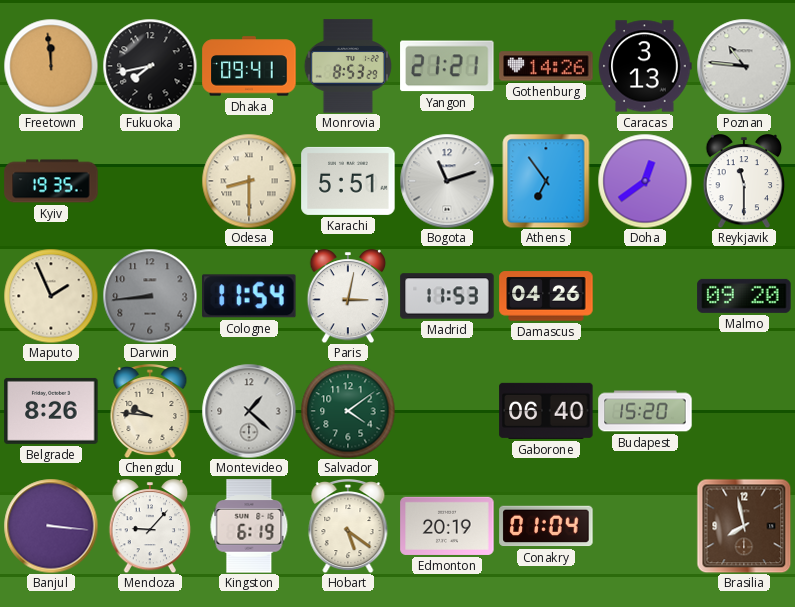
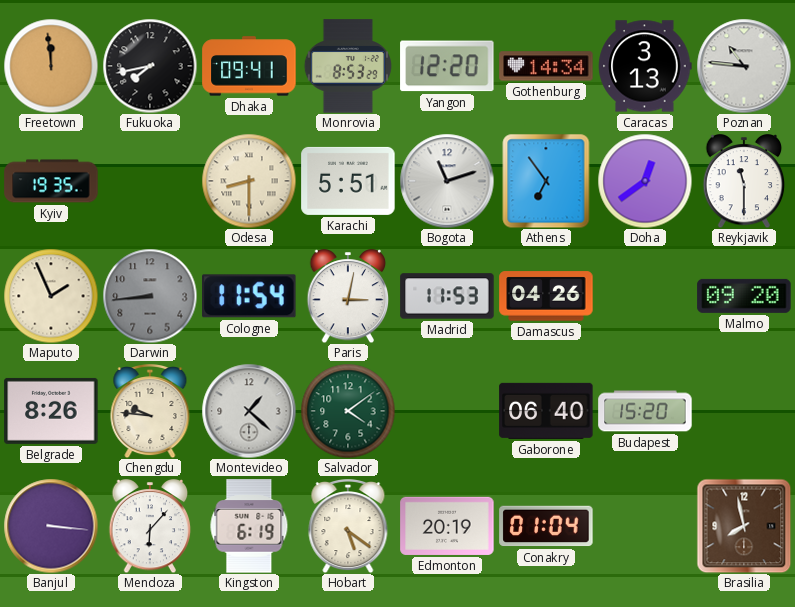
Yangon: 21:21 -> 12:20 (447, 66)
Gothenburg: 14:26 -> 14:34 (546, 66)
Mendoza: 9:07 -> 6:07 (150, 527)
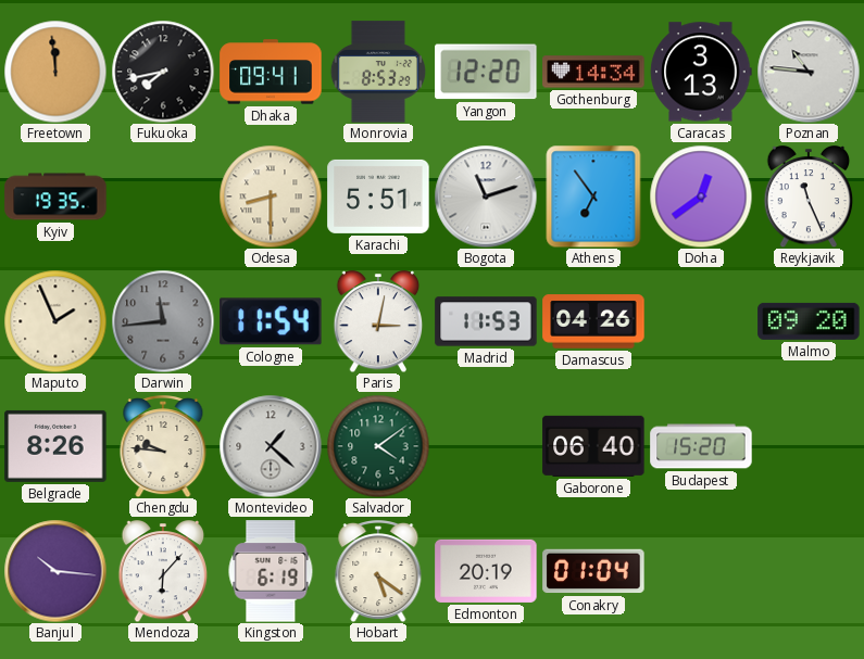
Reykjavik: 11:30 -> 11:26 (809, 198)
Darwin: 8:44 -> 11:44 (163, 321)
Banjul: 3:16 -> 10:16 (55, 571)
Brasilia: 7:58 -> none (744, 526)
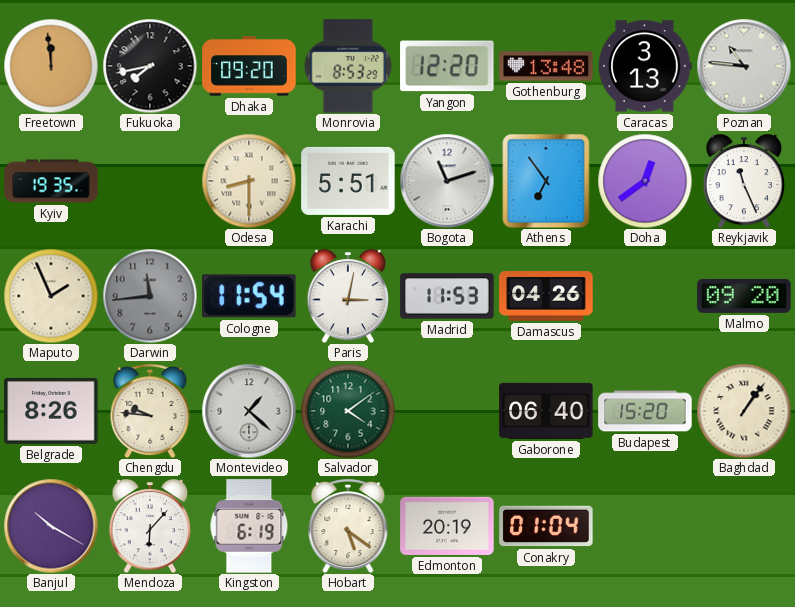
Dhaka: 09:41 -> 09:20 (249, 66)
Gothenburg: 14:34 -> 13:48 (546, 66)
Baghdad: none -> 1:06 (744, 411)
Banjul: 10:16 -> 10:20 (51, 526)
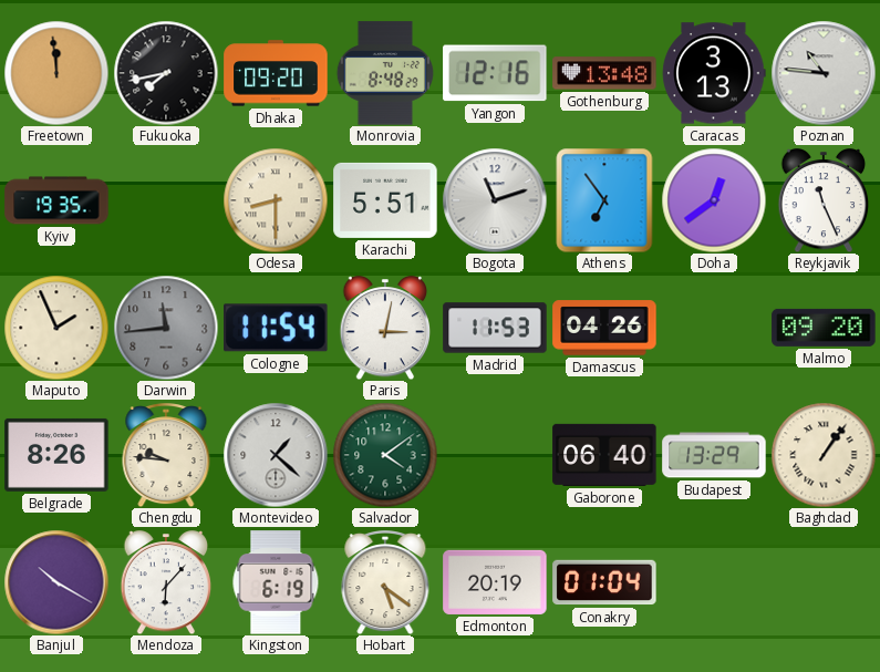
Monrovia: 8:53 -> 8:48 (385, 73)
Yangon: 12:20 -> 12:16 (495, 73)
Budapest: 15:20 -> 13:29 (714, 455)
